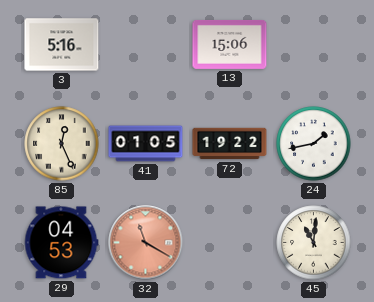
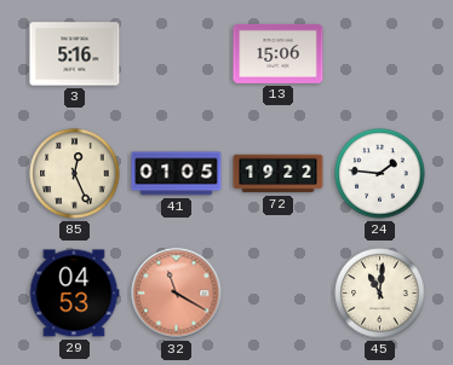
24: 1:43 -> 1:46 (380, 174)
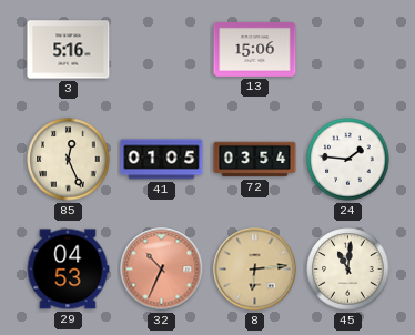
72: 19:22 -> 03:54 (255, 160)
32: 11:20 -> 10:34 (162, 270)
8: none -> 6:14 (255, 270)
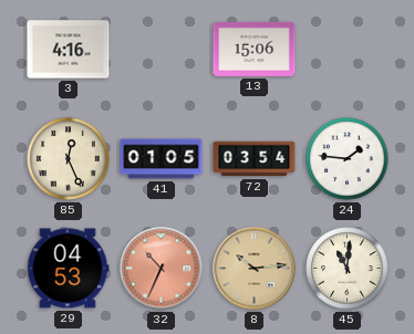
3: 5:16 -> 4:16 (69, 50)
8: 6:14 -> 10:14 (255, 269)
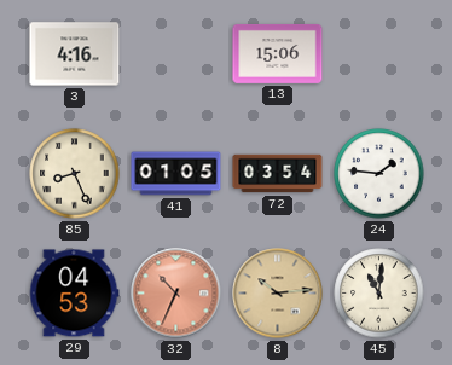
85: 12:26 -> 8:26 (75, 174)
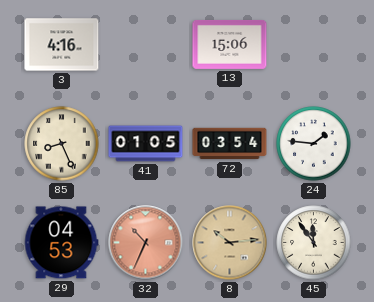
45: 11:01 -> 11:54 (314, 243)
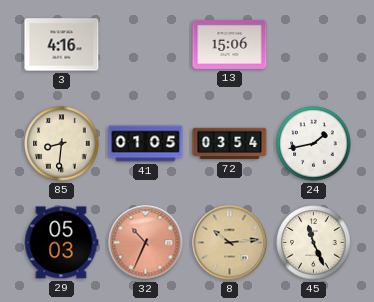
85: 8:26 -> 8:31 (62, 144)
24: 1:46 -> 1:43 (314, 144)
29: 04:53 -> 05:03 (61, 243)
45: 11:54 -> 11:26 (314, 243)
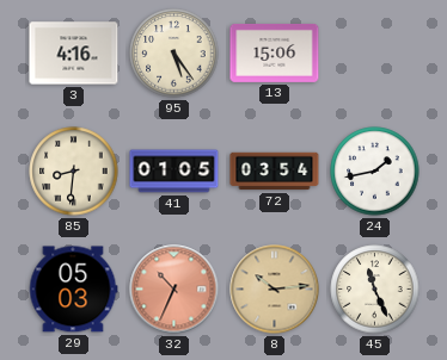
95: none -> 5:24 (174, 54)
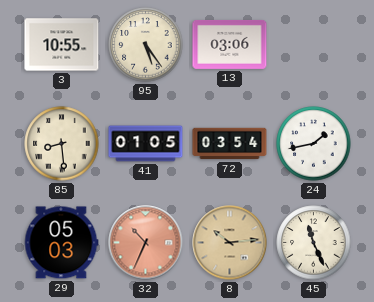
3: 4:16 -> 10:55 (62, 45)
13: 15:06 -> 03:06 (230, 44)
85: 8:31 -> 8:29 (62, 144)
